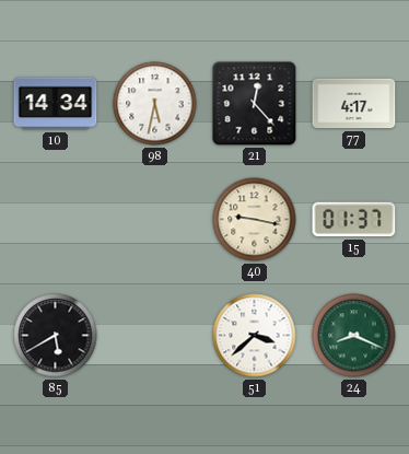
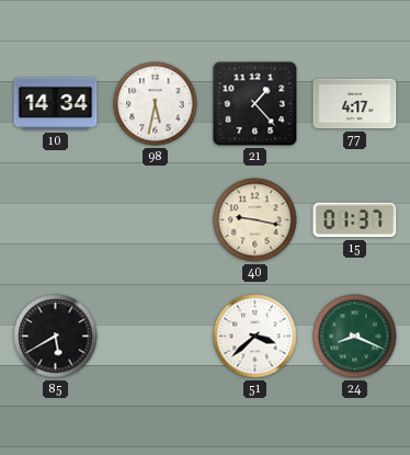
21: 12:23 -> 1:23 (255, 104)
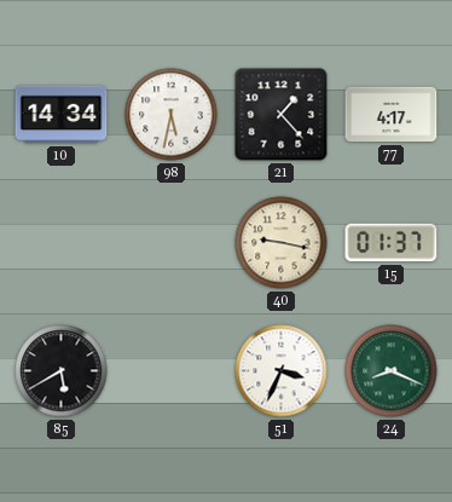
51: 3:38 -> 3:34 (282, 371)
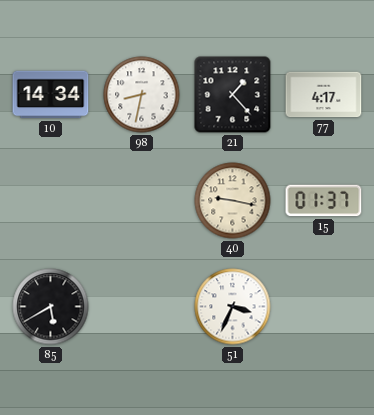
98: 5:32 -> 8:32 (142, 95)
24: 8:19 -> none (392, 371)
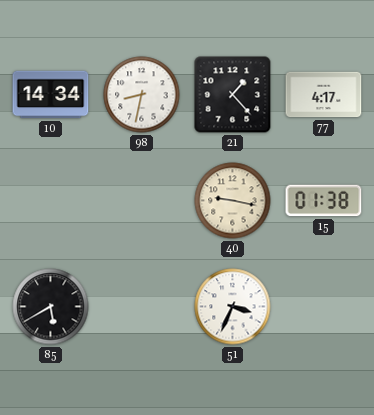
15: 01:37 -> 01:38 (324, 201)
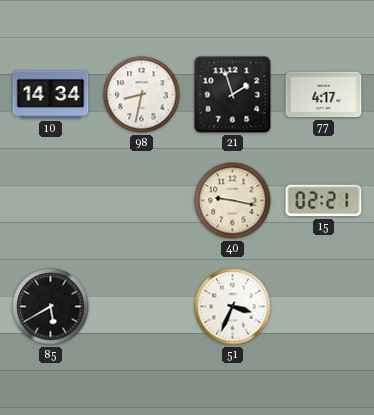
21: 1:23 -> 1:57 (233, 95)
15: 01:38 -> 02:21 (324, 201)
